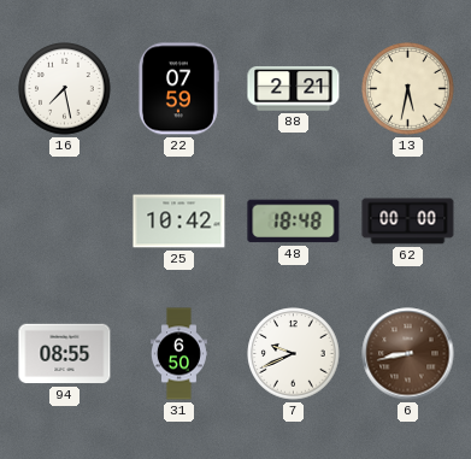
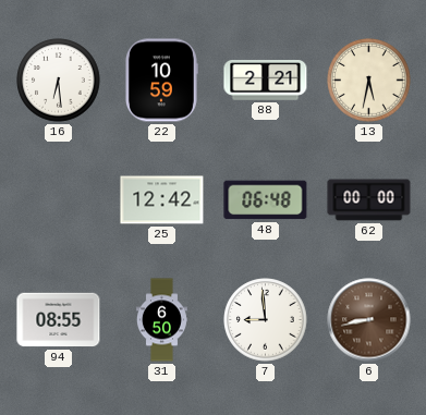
16: 7:28 -> 6:29 (59, 81)
22: 07:59 -> 10:59 (161, 81)
25: 10:42 -> 12:42 (162, 200)
48: 18:48 -> 06:48 (266, 200)
7: 9:41 -> 8:59 (266, 320)
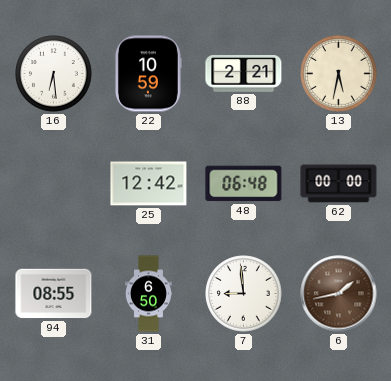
6: 8:43 -> 1:43 (339, 294)
